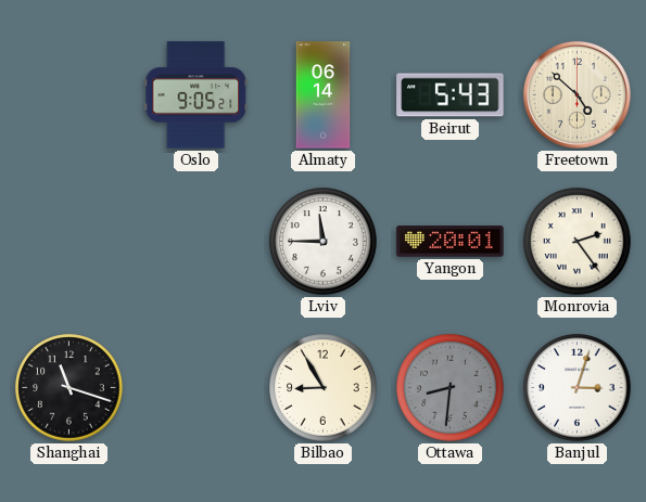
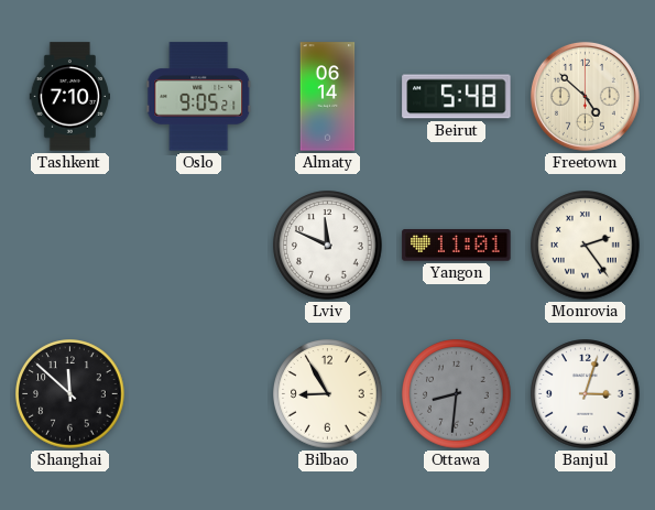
Tashkent: none -> 7:10 (70, 97)
Beirut: 5:43 -> 5:48 (457, 97)
Lviv: 11:45 -> 11:49 (328, 246)
Yangon: 20:01 -> 11:01 (457, 246)
Shanghai: 11:18 -> 11:52 (70, 394)
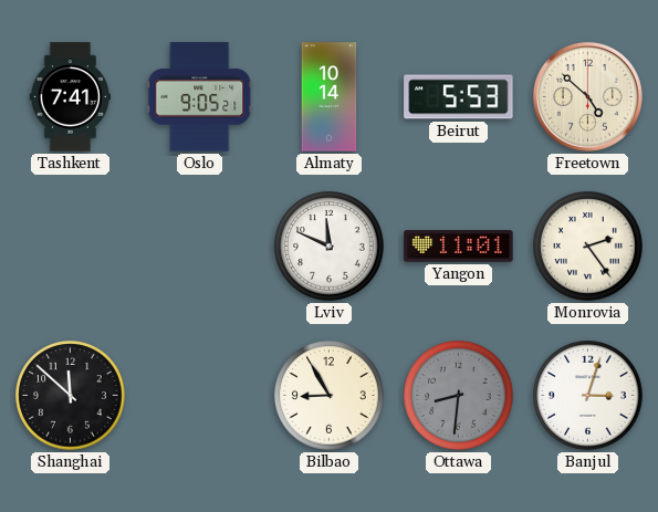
Tashkent: 7:10 -> 7:41 (71, 97)
Almaty: 06:14 -> 10:14 (330, 97)
Beirut: 5:48 -> 5:53 (459, 97)
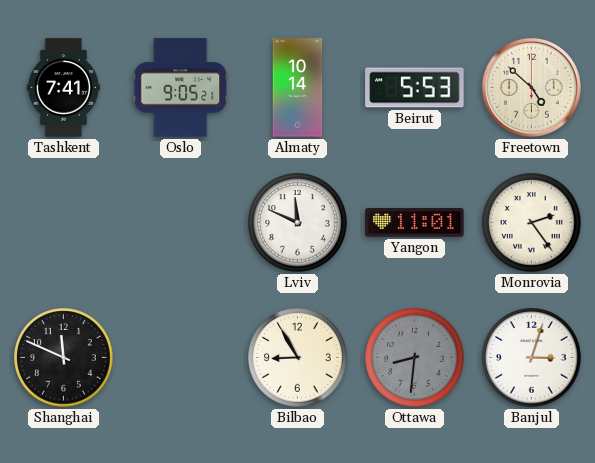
Shanghai: 11:52 -> 11:49 (64, 358)
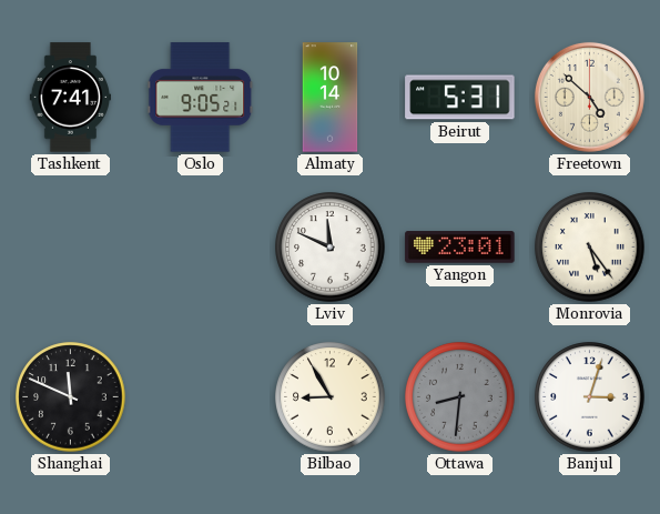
Beirut: 5:53 -> 5:31 (460, 98)
Yangon: 11:01 -> 23:01 (460, 248)
Monrovia: 2:24 -> 5:24 (590, 248)
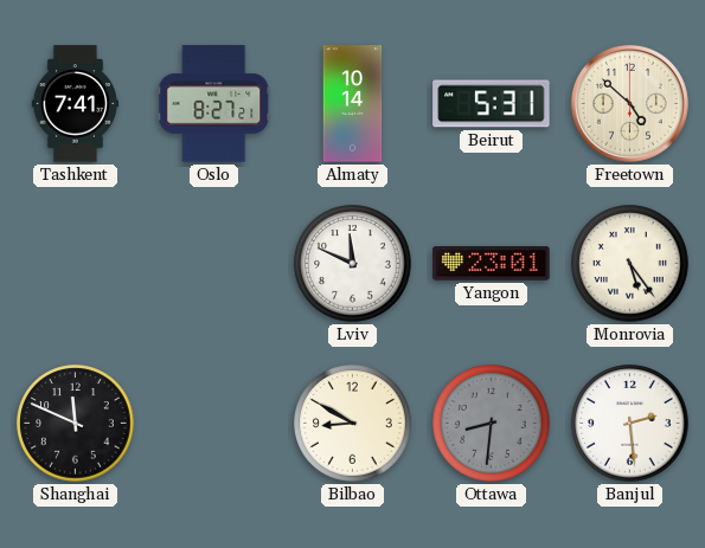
Oslo: 9:05 -> 8:27 (214, 104)
Bilbao: 8:55 -> 8:50 (353, 424)
Banjul: 3:03 -> 2:29 (630, 424)
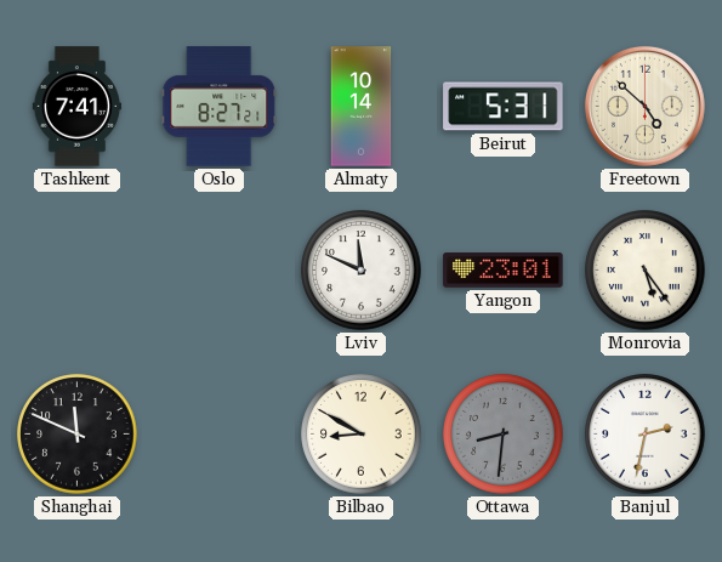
Banjul: 2:29 -> 2:32 (646, 435)
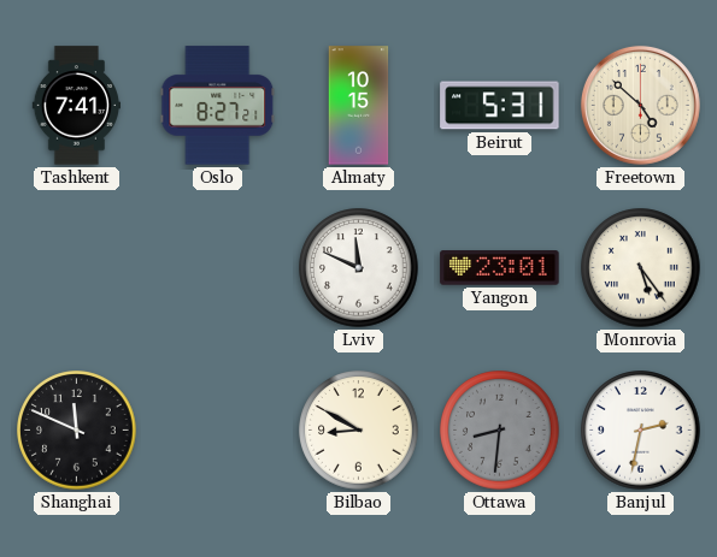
Almaty: 10:14 -> 10:15 (359, 106)
